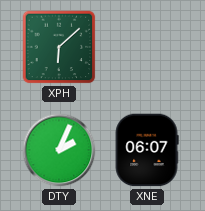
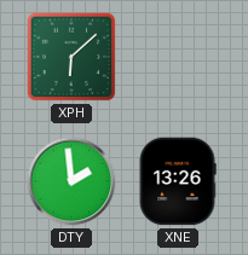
DTY: 2:04 -> 1:59 (71, 181)
XNE: 06:07 -> 13:26 (178, 181)
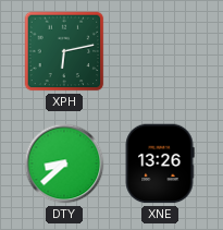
XPH: 6:08 -> 6:13 (64, 51)
DTY: 1:59 -> 8:38 (64, 164)
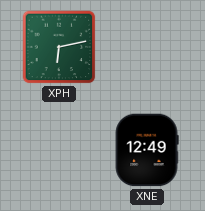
DTY: 8:38 -> none (64, 164)
XNE: 13:26 -> 12:49 (147, 150)
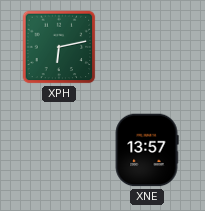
XNE: 12:49 -> 13:57 (147, 150)
